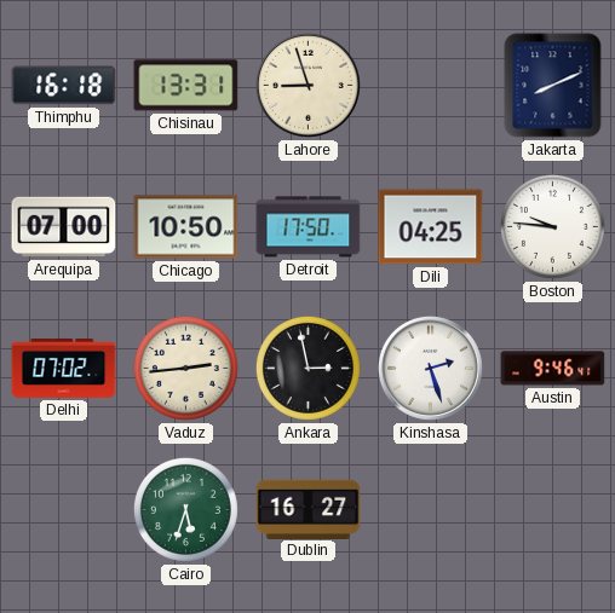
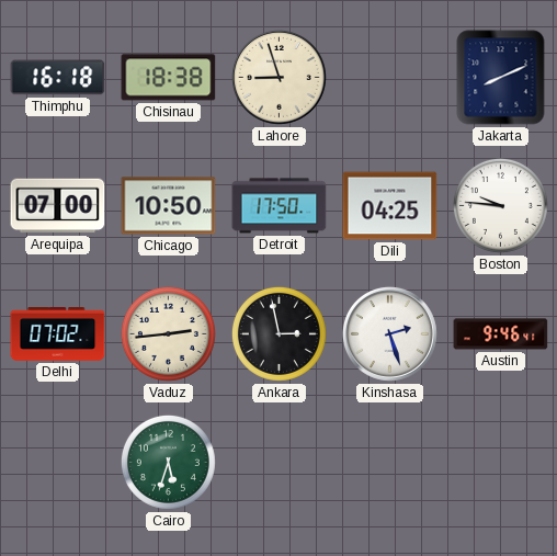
Chisinau: 13:31 -> 18:38 (169, 78)
Dublin: 16:27 -> none (309, 509)
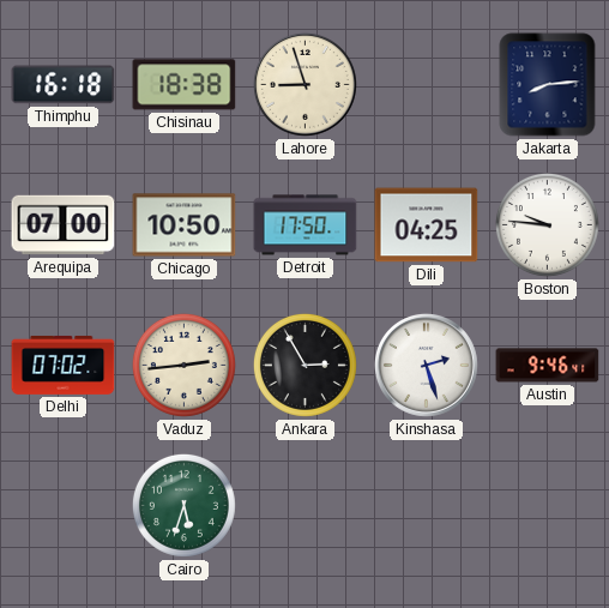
Jakarta: 8:11 -> 8:14 (548, 85)
Ankara: 2:58 -> 2:55 (304, 365)
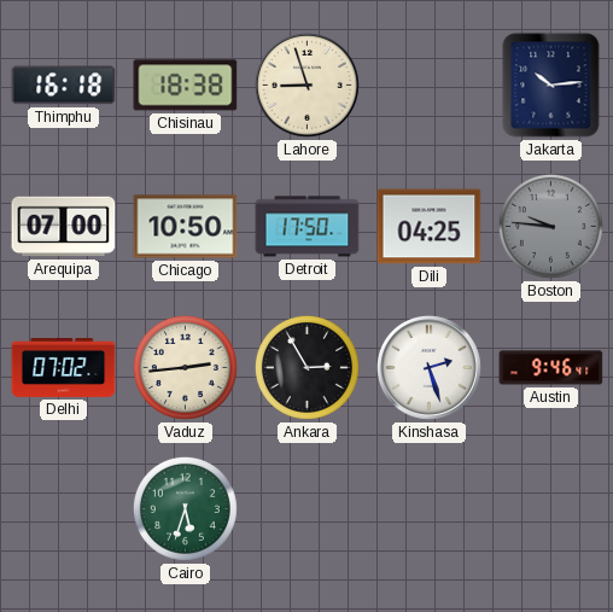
Jakarta: 8:14 -> 10:14 (551, 86)
Boston dial: white -> grey (550, 226)
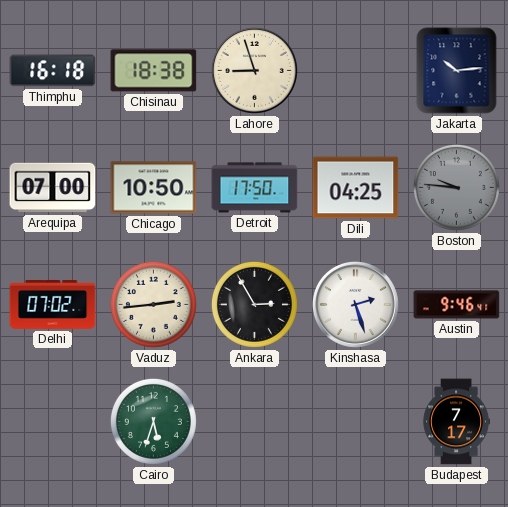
Budapest: none -> 7:17 (457, 422)
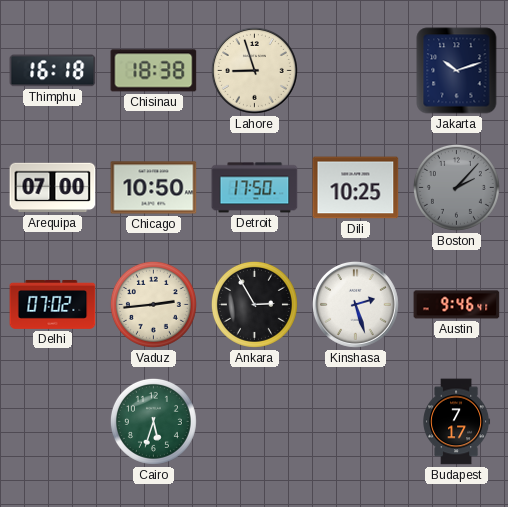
Jakarta: 10:14 -> 10:12 (457, 71)
Dili: 04:25 -> 10:25 (356, 188)
Boston: 9:46 -> 2:07 (456, 187)
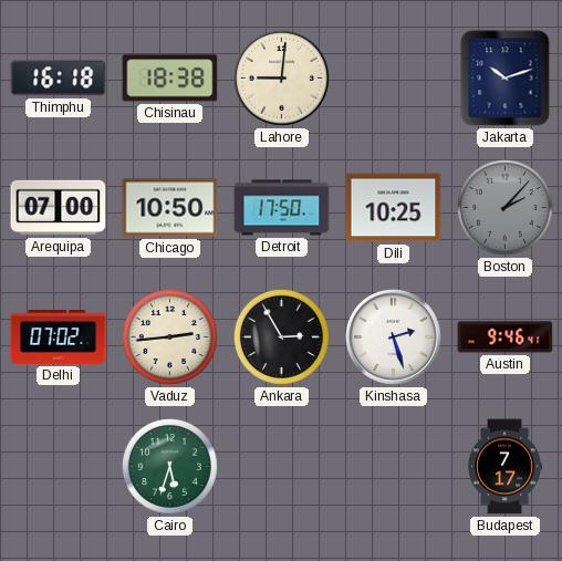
Lahore: 8:57 -> 9:01 (281, 77)
